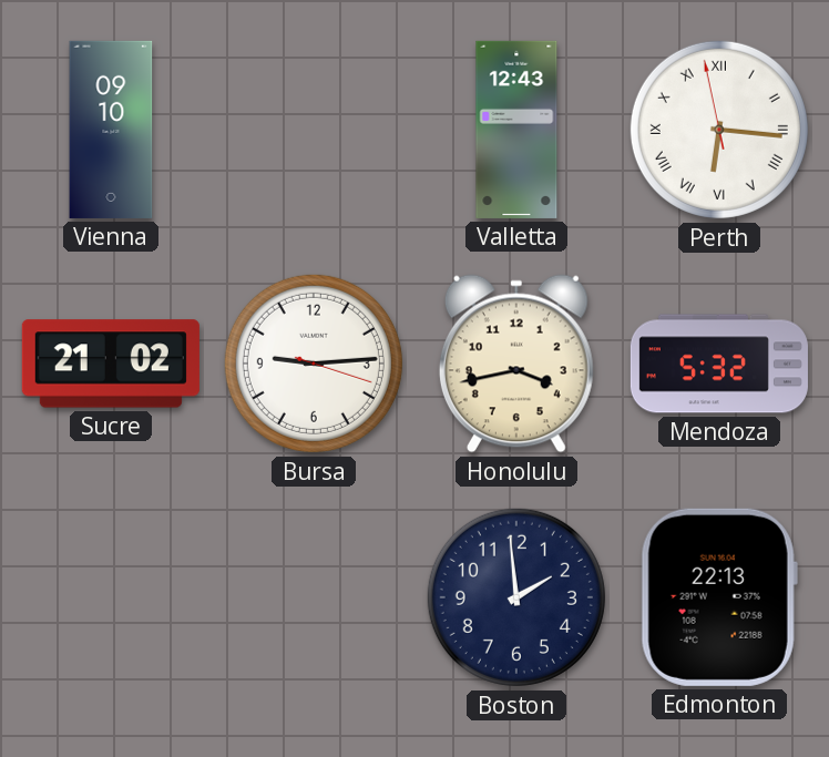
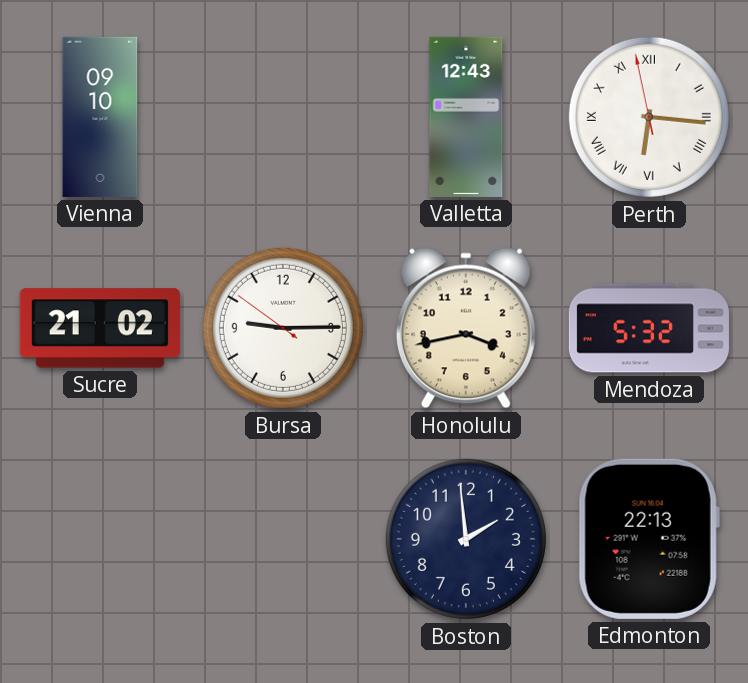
Bursa: 9:14:18 -> 9:14:51 (283, 328)
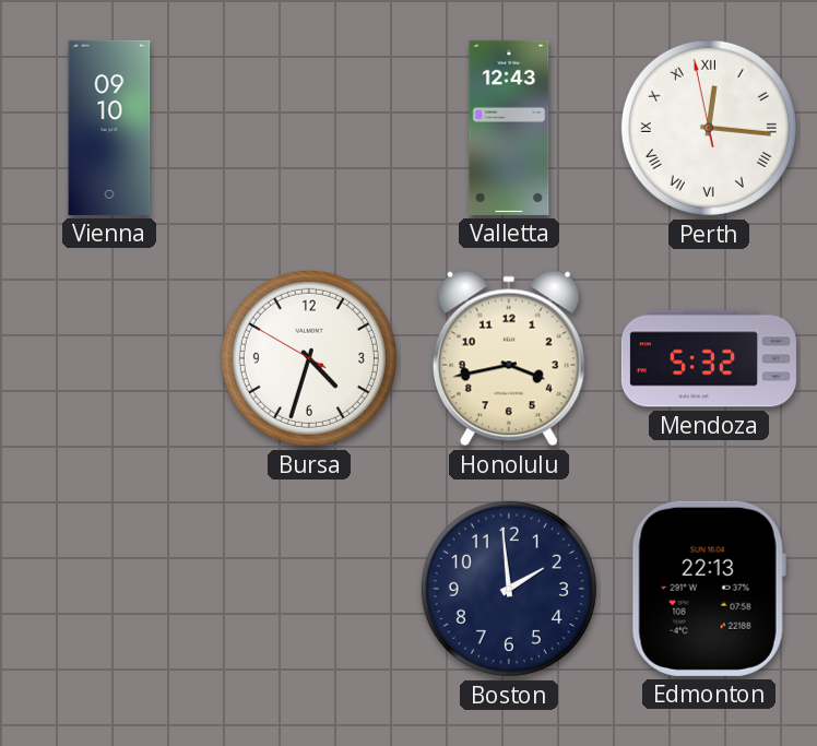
Perth: 6:15 -> 12:15 (709, 128)
Sucre: 21:02 -> none (100, 328)
Bursa: 9:14 -> 4:32 (309, 358)
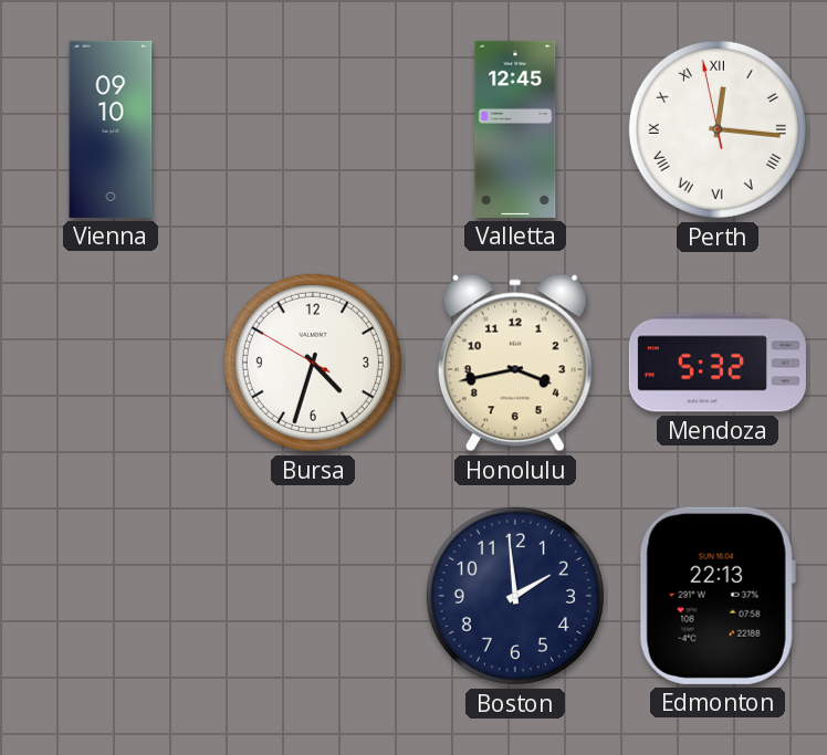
Valletta: 12:43 -> 12:45 (515, 129)
